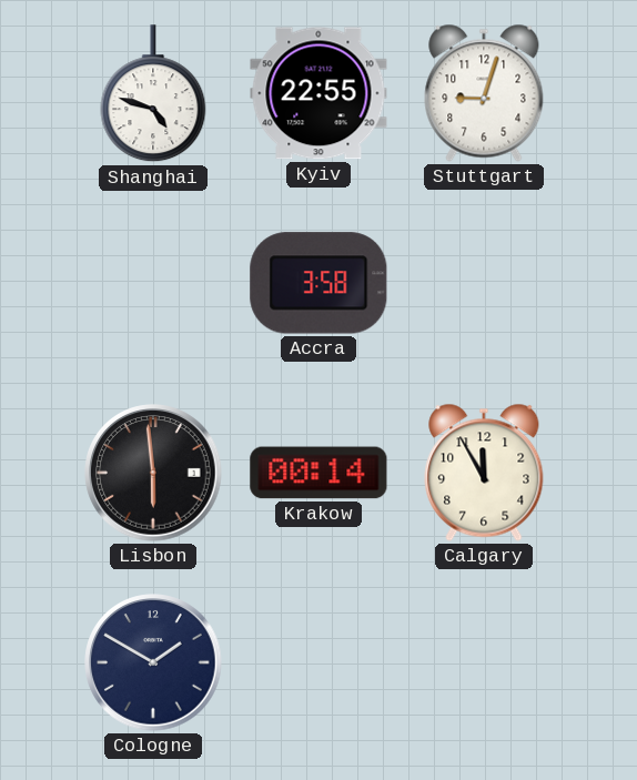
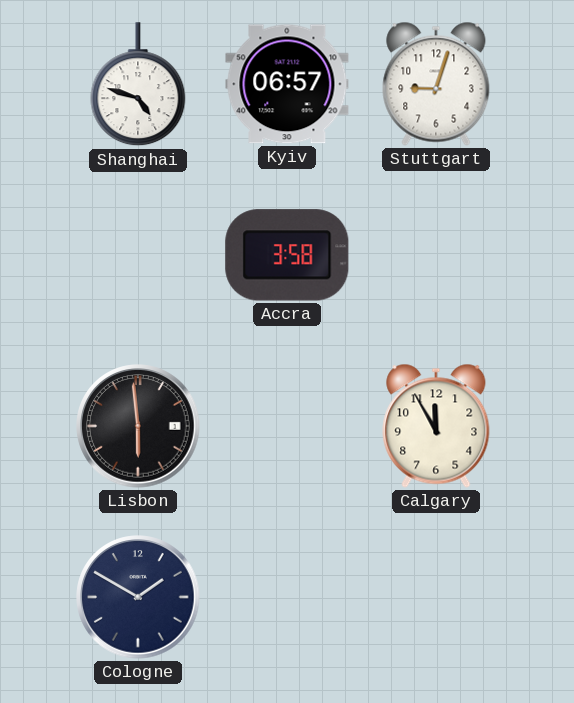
Kyiv: 22:55 -> 06:57 (287, 84)
Krakow: 00:14 -> none (318, 473)
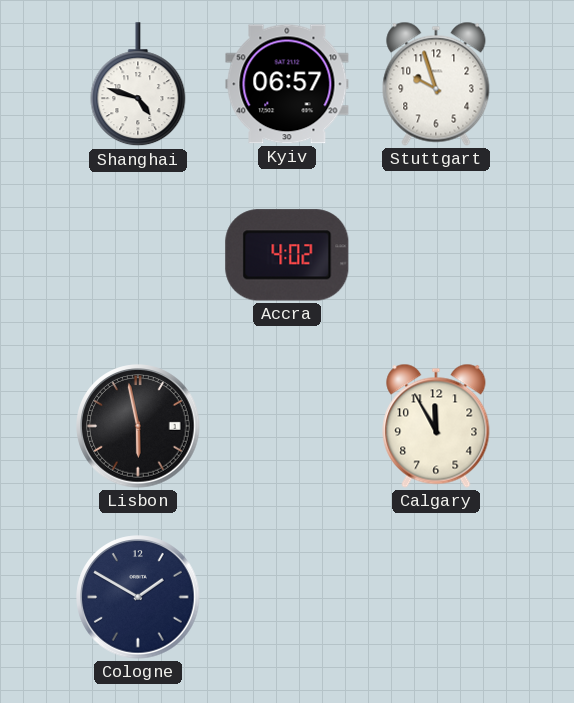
Stuttgart: 9:03 -> 9:57 (436, 84)
Accra: 3:58 -> 4:02 (287, 255)
Lisbon: 5:59 -> 5:58 (138, 426)
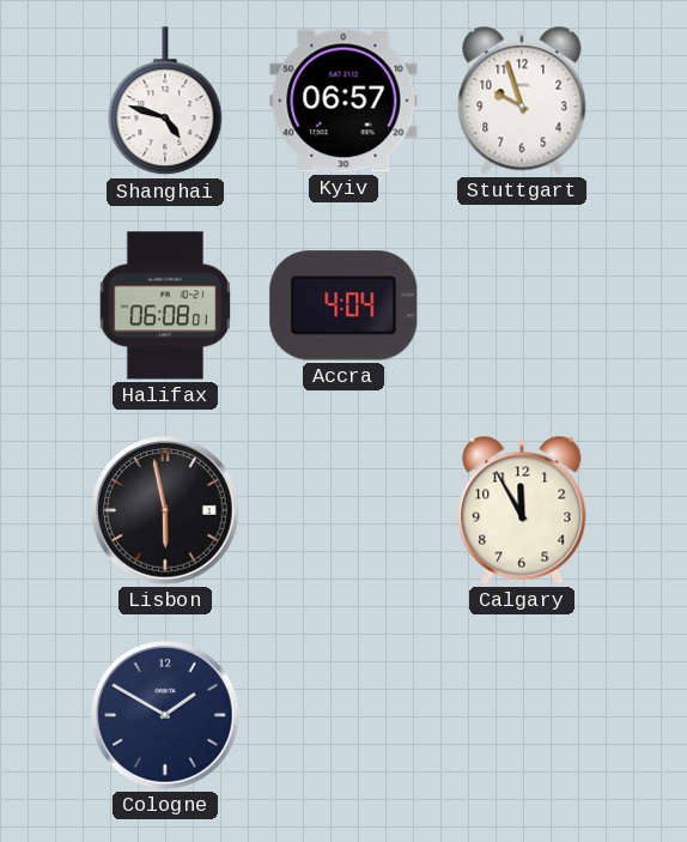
Halifax: none -> 06:08 (165, 305)
Accra: 4:02 -> 4:04 (343, 305)
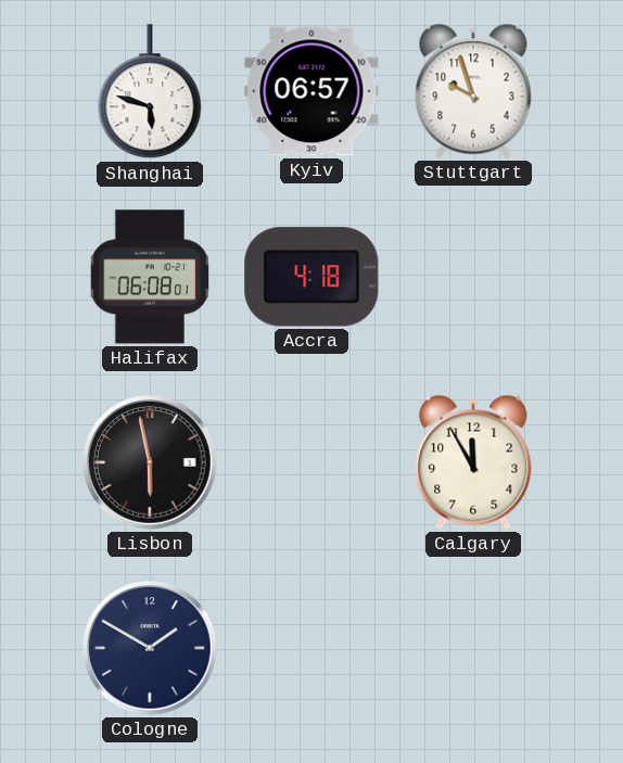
Shanghai: 4:48 -> 5:48 (150, 92)
Accra: 4:04 -> 4:18 (311, 277)
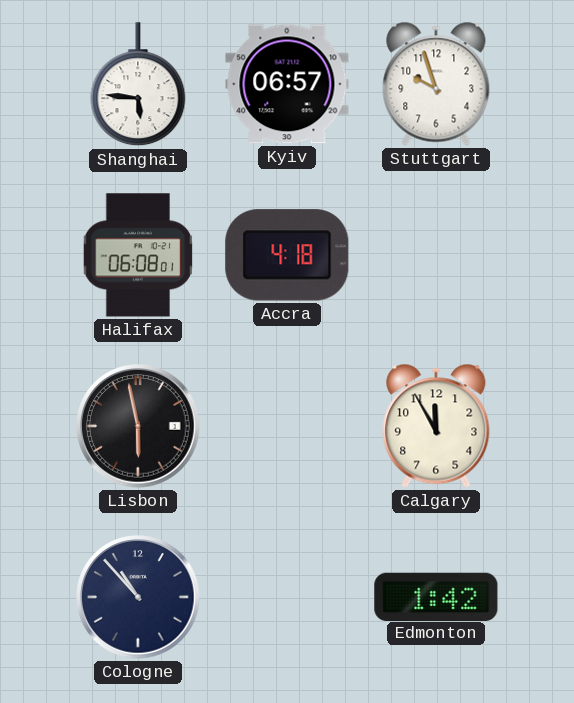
Shanghai: 5:48 -> 5:46 (138, 85)
Cologne: 1:50 -> 10:53 (138, 597)
Edmonton: none -> 1:42 (436, 596)
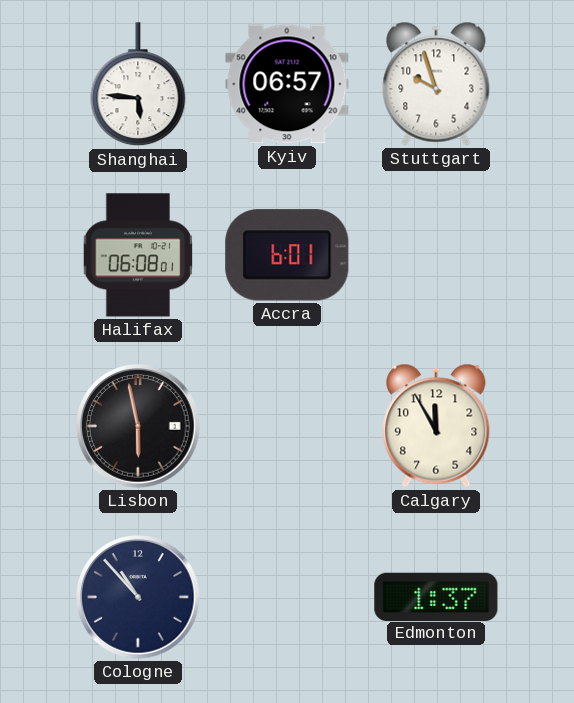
Accra: 4:18 -> 6:01 (287, 255)
Edmonton: 1:42 -> 1:37 (436, 596)
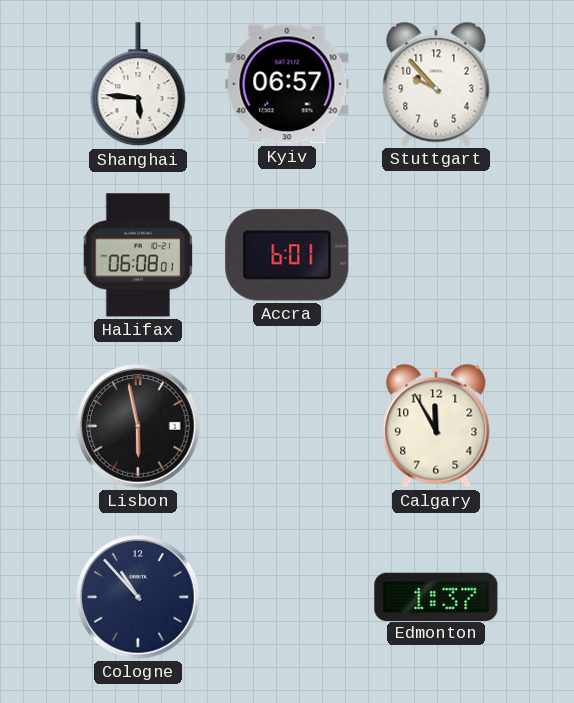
Stuttgart: 9:57 -> 9:53 (436, 84)
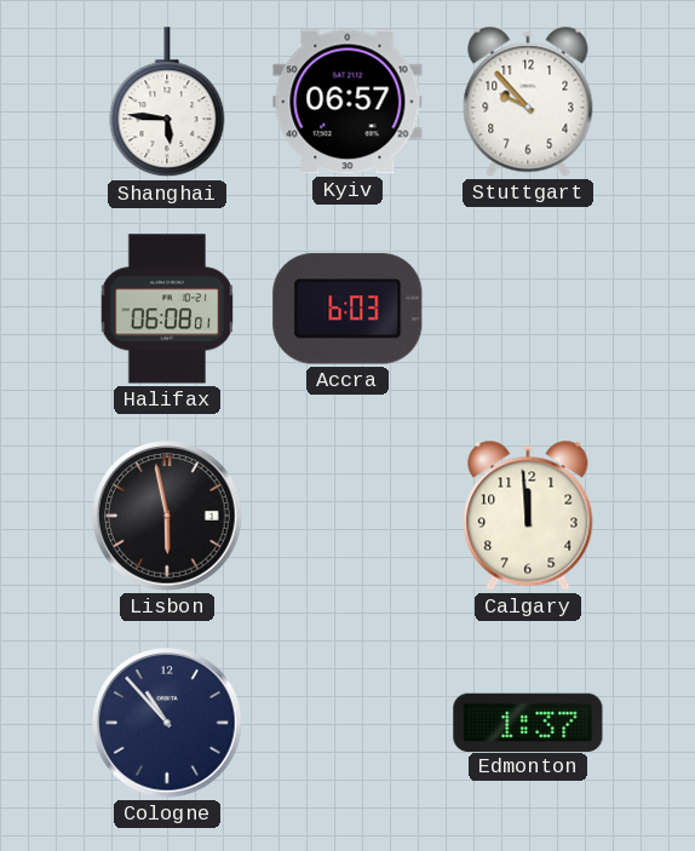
Accra: 6:01 -> 6:03 (347, 309)
Calgary: 11:55 -> 11:59 (528, 516)
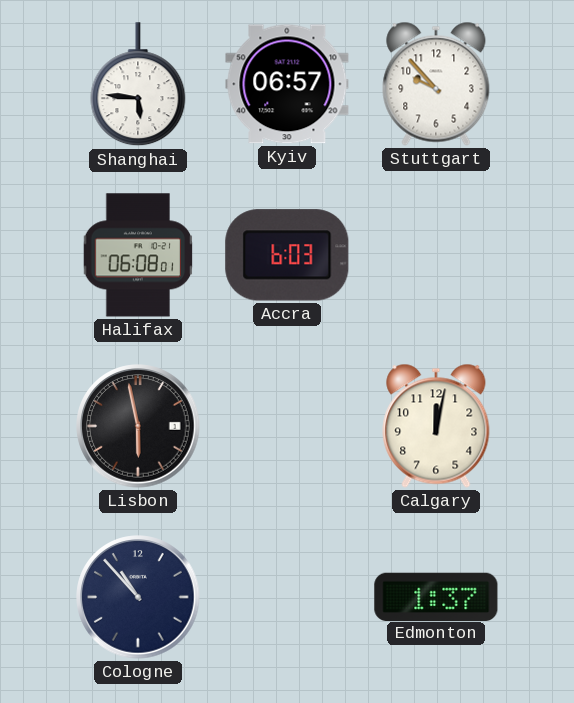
Calgary: 11:59 -> 12:02 (436, 426)
